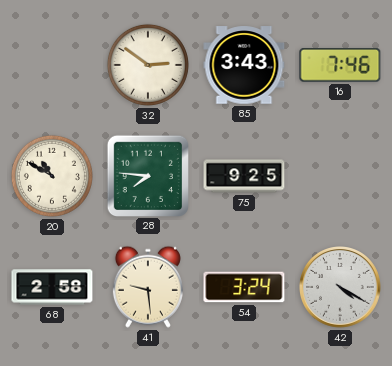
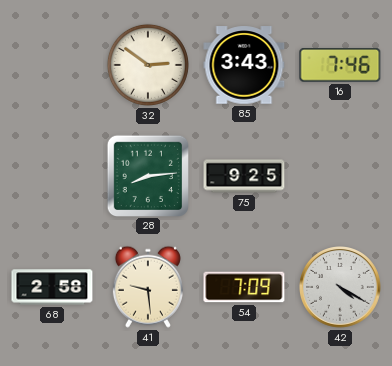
20: 10:50 -> none (52, 176)
28: 7:46 -> 8:14 (147, 175)
54: 3:24 -> 7:09 (244, 287)
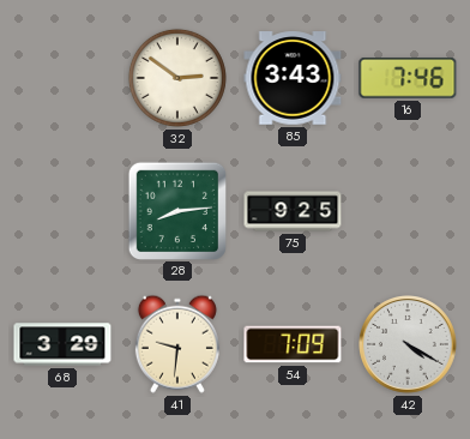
68: 2:58 -> 3:29 (62, 344)
41: 9:29 -> 9:31 (177, 344)
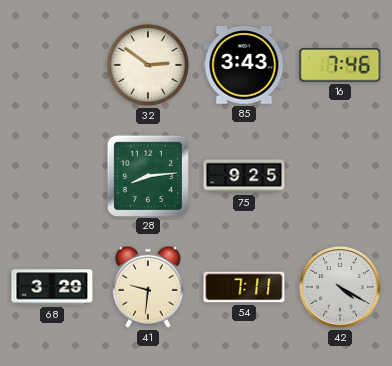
54: 7:09 -> 7:11 (244, 287)
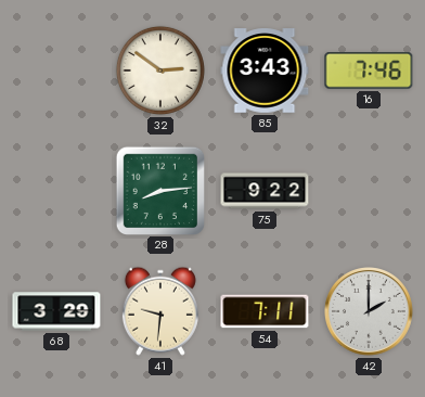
75: 9:25 -> 9:22 (265, 191)
42: 4:20 -> 2:00 (370, 312)
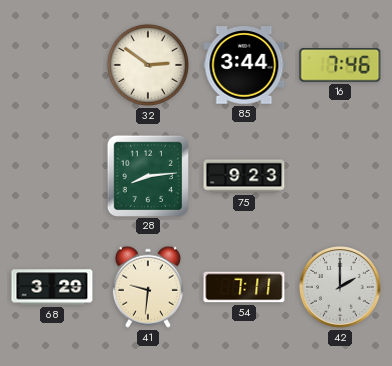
85: 3:43 -> 3:44 (244, 65)
75: 9:22 -> 9:23 (244, 176)
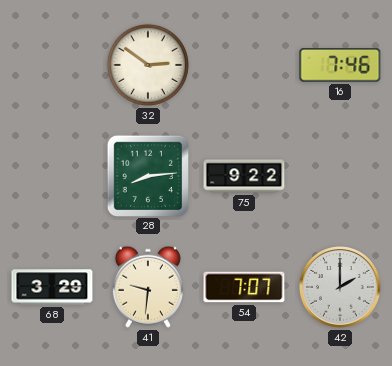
85: 3:44 -> none (244, 65)
75: 9:23 -> 9:22 (244, 176)
54: 7:11 -> 7:07 (244, 287)
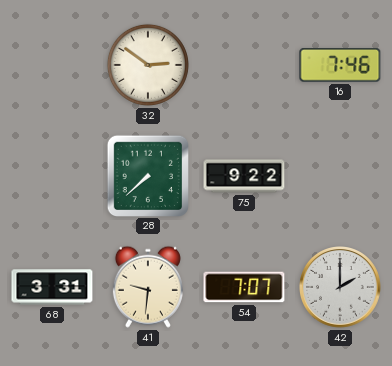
28: 8:14 -> 7:38 (147, 175)
68: 3:29 -> 3:31 (52, 287)
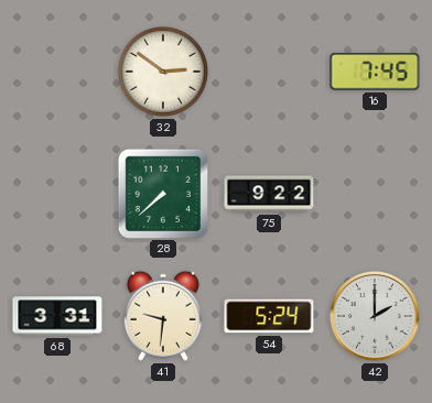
16: 7:46 -> 7:45 (375, 73)
54: 7:07 -> 5:24 (269, 316)
